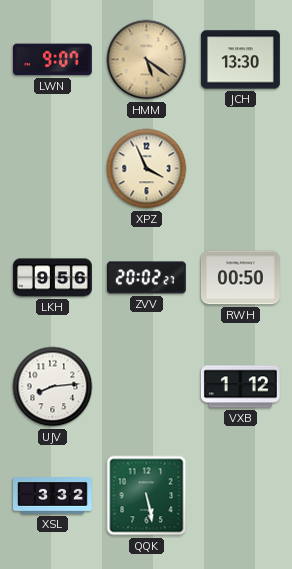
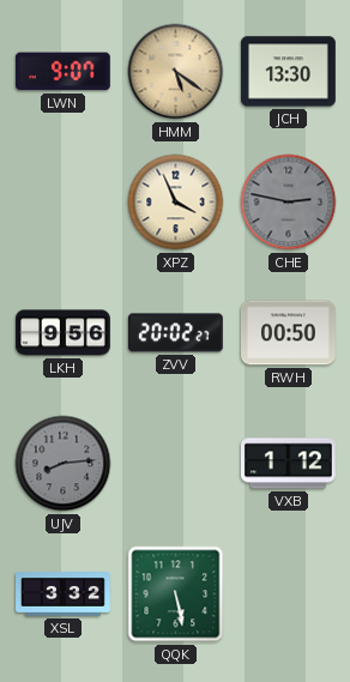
CHE: none -> 2:47 (289, 203)
UJV dial: white -> grey (64, 464)
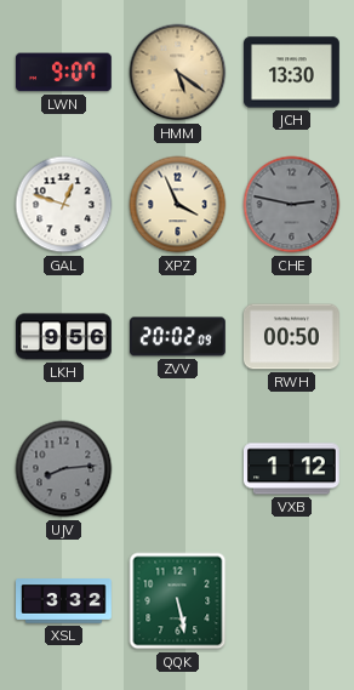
GAL: none -> 12:48 (64, 205)
ZVV: 20:02:27 -> 20:02:09 (177, 337)
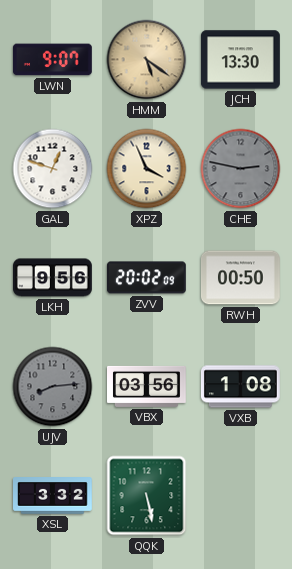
VBX: none -> 03:56 (147, 386)
VXB: 1:12 -> 1:08 (240, 387)
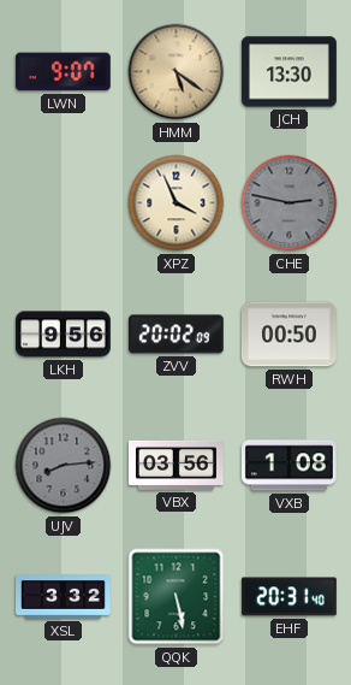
GAL: 12:48 -> none (53, 169)
EHF: none -> 20:31 (288, 597)
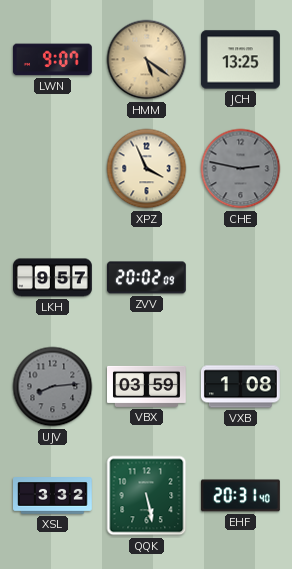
JCH: 13:30 -> 13:25 (240, 60)
LKH: 9:56 -> 9:57 (53, 278)
RWH: 00:50 -> none (290, 335)
VBX: 03:56 -> 03:59 (147, 386)
